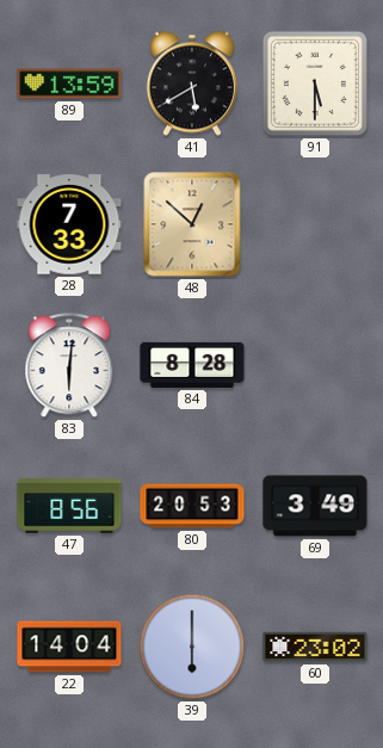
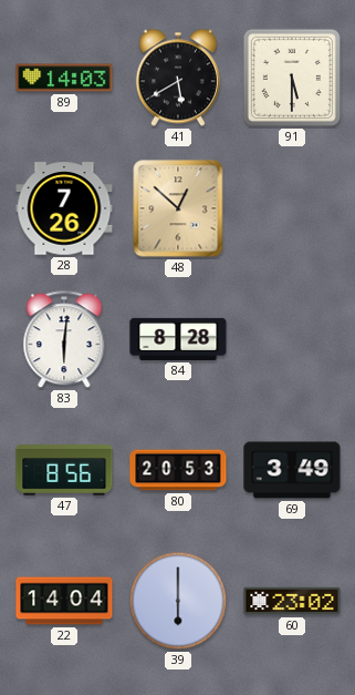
89: 13:59 -> 14:03 (64, 78)
28: 7:33 -> 7:26 (64, 208)
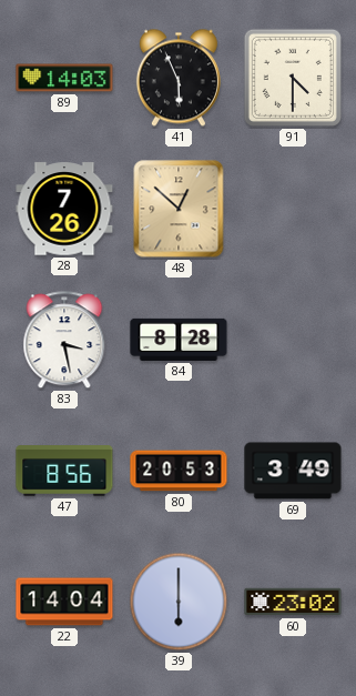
41: 5:40 -> 5:56 (179, 78)
91: 5:30 -> 4:30 (293, 78)
83: 6:01 -> 3:28 (64, 341)
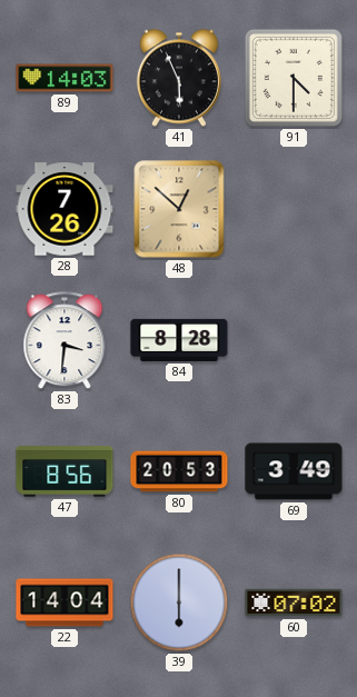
83: 3:28 -> 3:31 (65, 341)
60: 23:02 -> 07:02 (294, 603)
